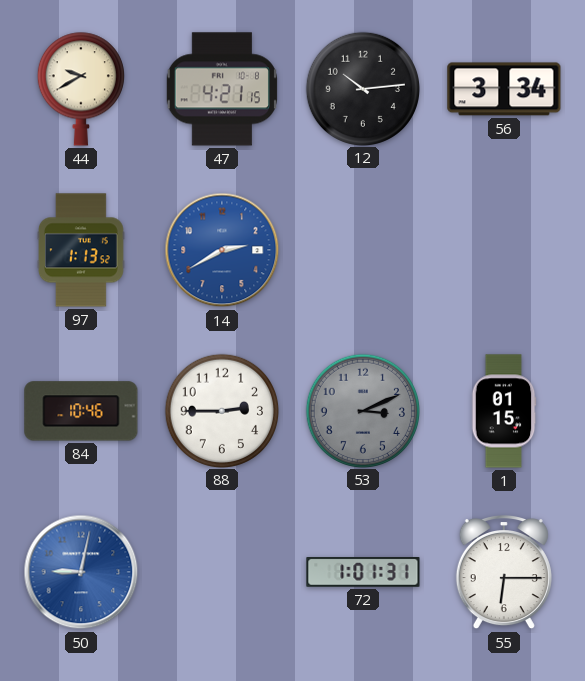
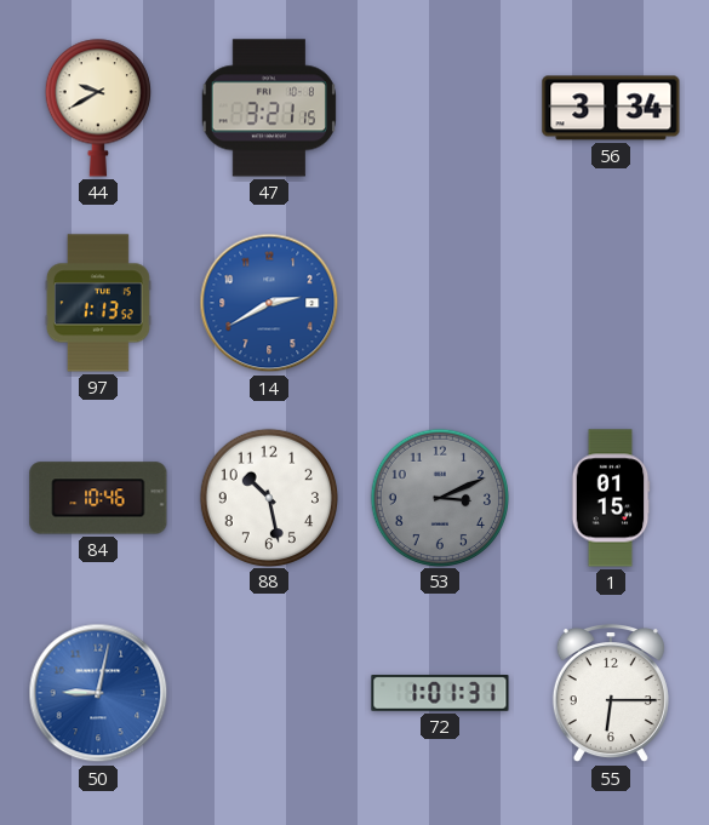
47: 4:21 -> 3:21 (269, 108)
12: 10:14 -> none (362, 88)
88: 2:45 -> 10:28 (268, 497)
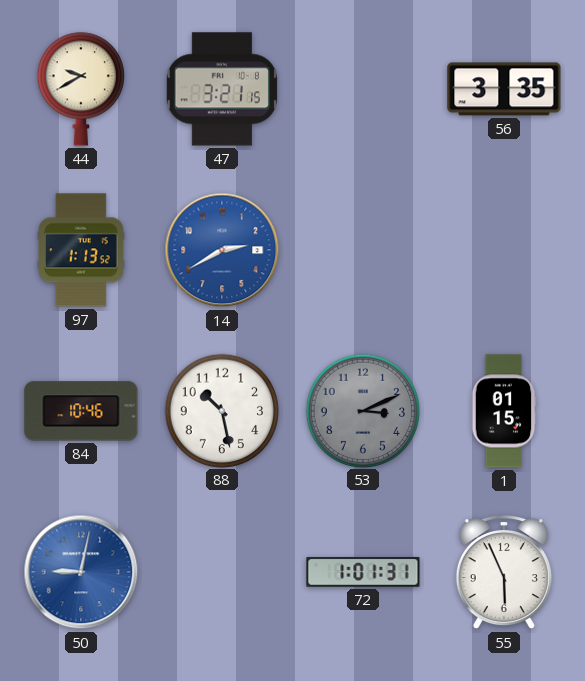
56: 3:34 -> 3:35 (504, 89)
55: 6:15 -> 5:56 (504, 572)
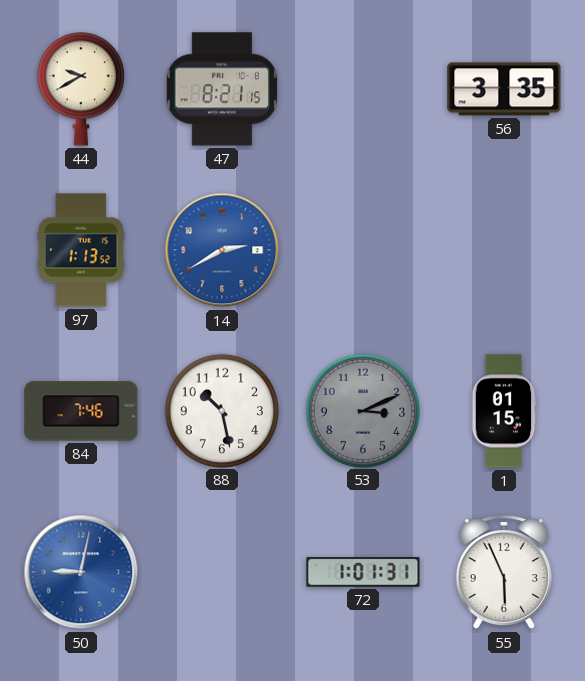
47: 3:21 -> 8:21 (222, 89)
84: 10:46 -> 7:46 (81, 411)
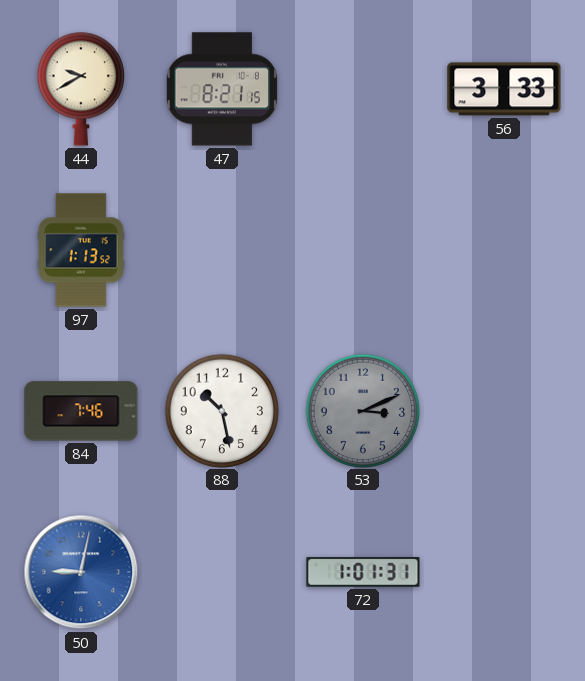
56: 3:35 -> 3:33 (504, 89)
14: 2:40 -> none (222, 250)
1: 01:15 -> none (504, 411)
55: 5:56 -> none (504, 572)
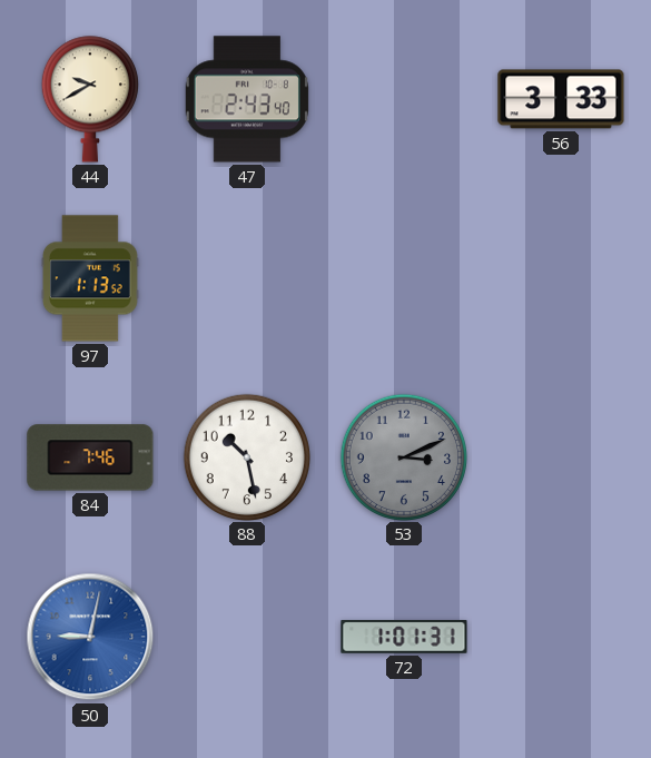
47: 8:21 -> 2:43 (247, 99)
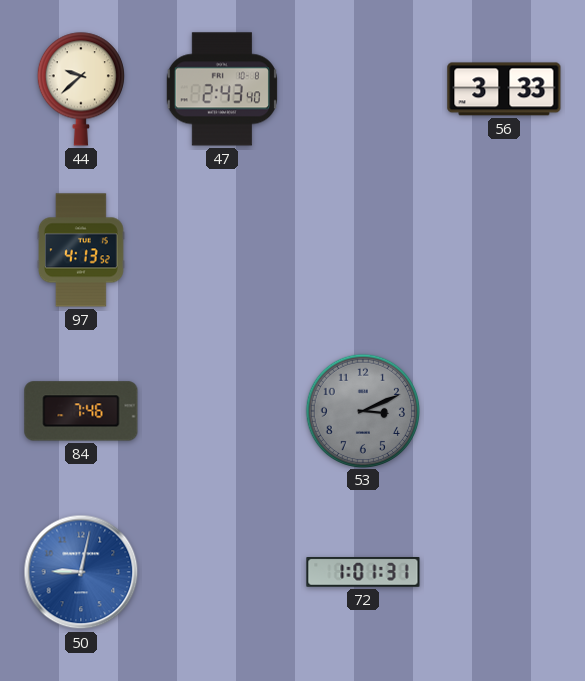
44: 9:40 -> 9:38 (81, 89)
97: 1:13 -> 4:13 (81, 250)
88: 10:28 -> none (246, 456)
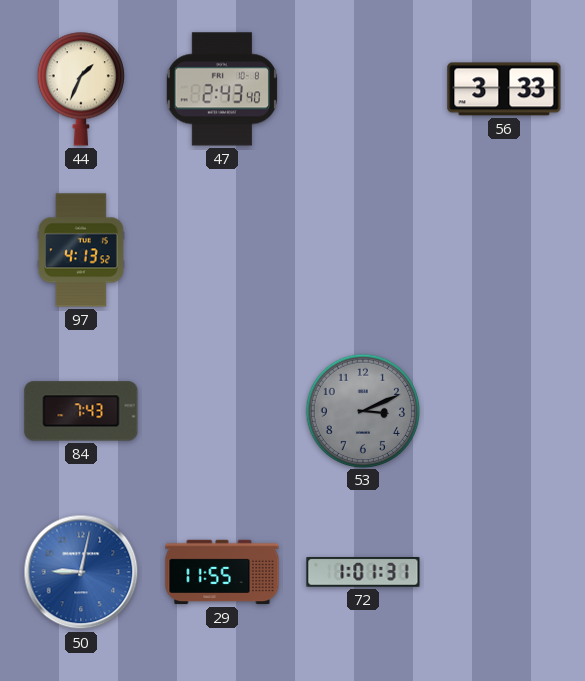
44: 9:38 -> 1:34 (81, 89)
84: 7:46 -> 7:43 (81, 411)
29: none -> 11:55 (222, 572)
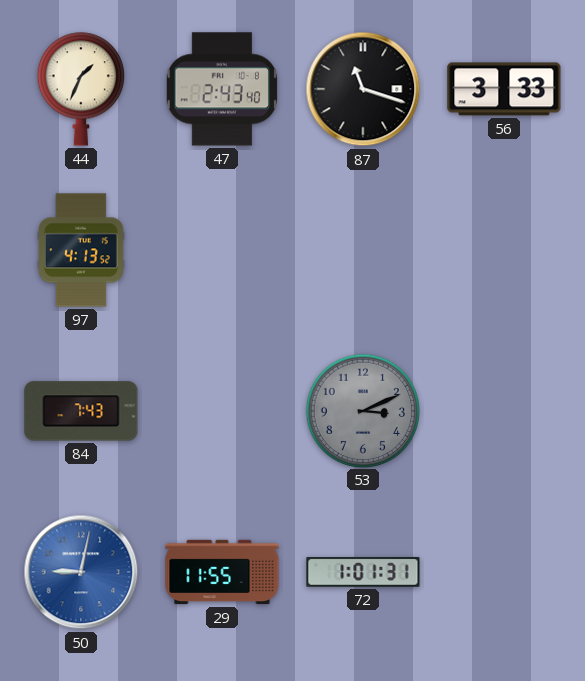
87: none -> 11:18 (363, 89)
